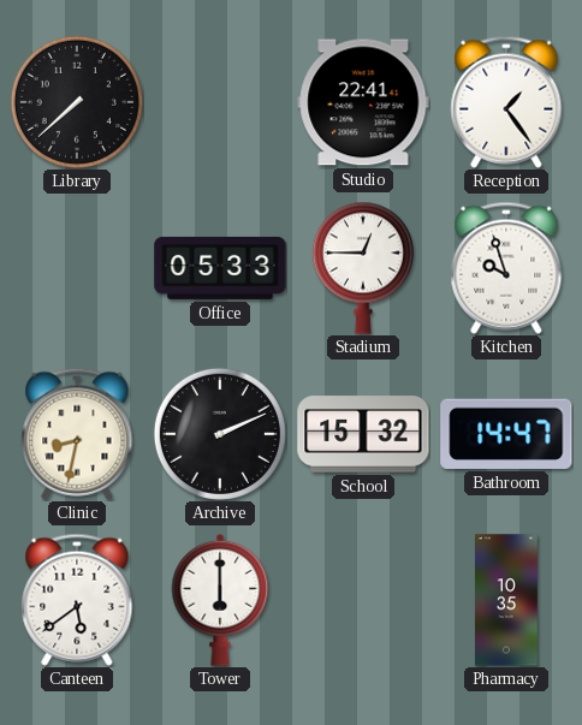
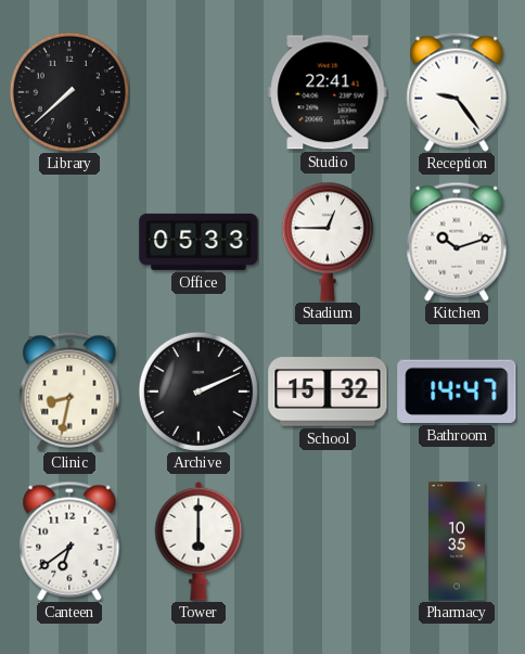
Reception: 1:24 -> 9:24 (457, 92)
Kitchen: 9:57 -> 10:12 (457, 242)
Canteen: 5:39 -> 6:39 (69, 541)
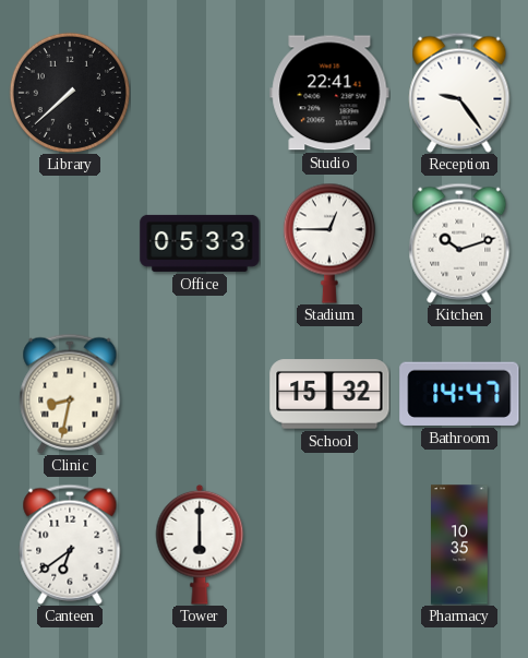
Archive: 2:11 -> none (199, 392)
